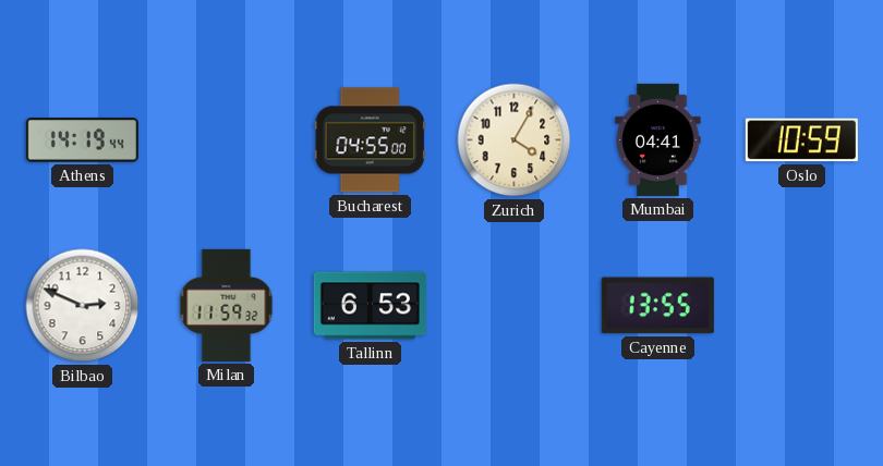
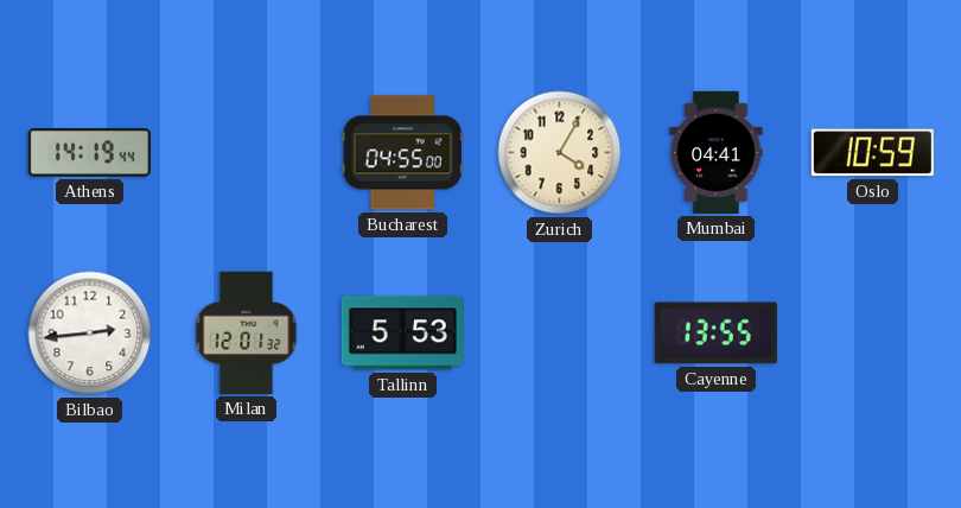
Bilbao: 2:49 -> 2:44 (90, 334)
Milan: 11:59 -> 12:01 (247, 332)
Tallinn: 6:53 -> 5:53 (402, 334)
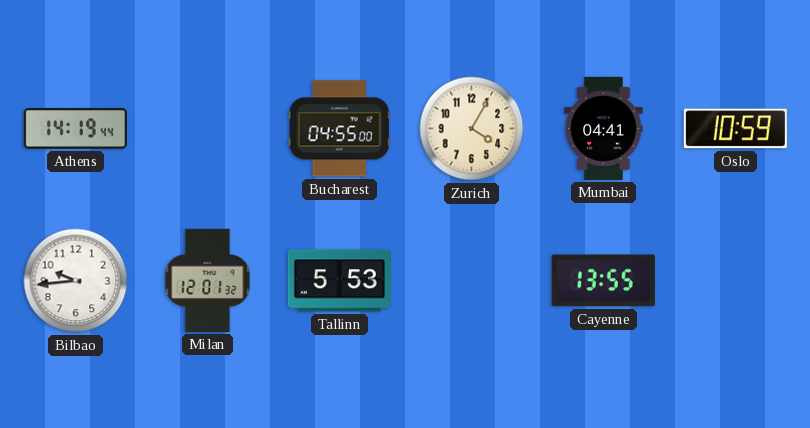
Bilbao: 2:44 -> 9:44 (76, 281)
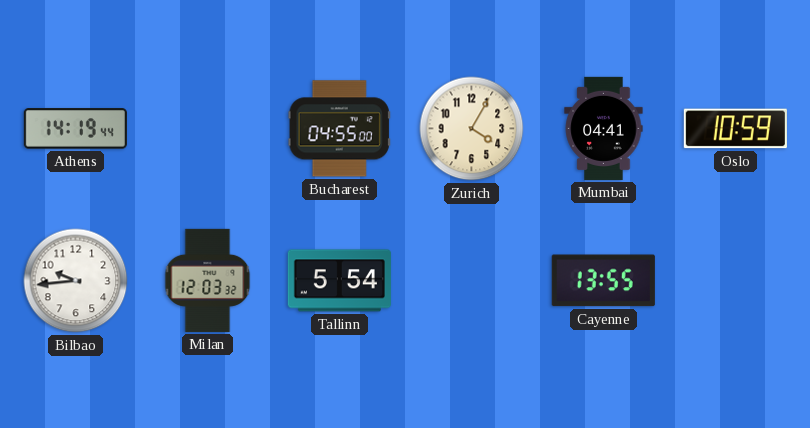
Milan: 12:01 -> 12:03 (208, 280)
Tallinn: 5:53 -> 5:54 (339, 281)
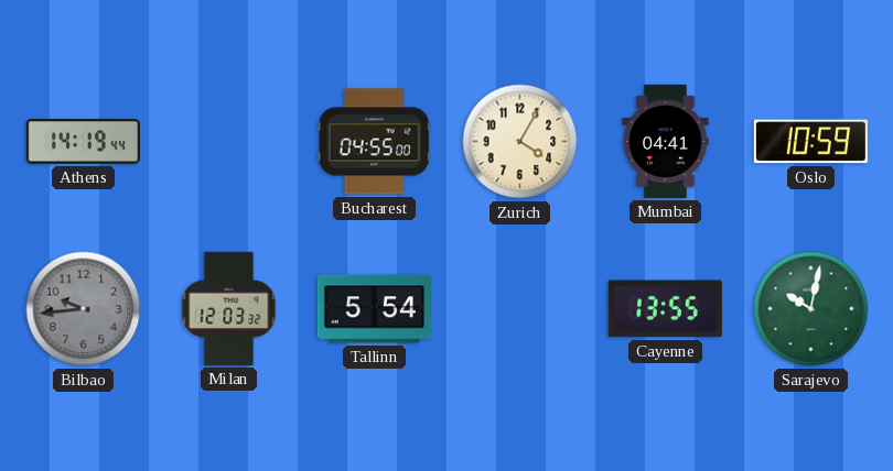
Bilbao dial: white -> grey (84, 309)
Sarajevo: none -> 10:02 (811, 309)
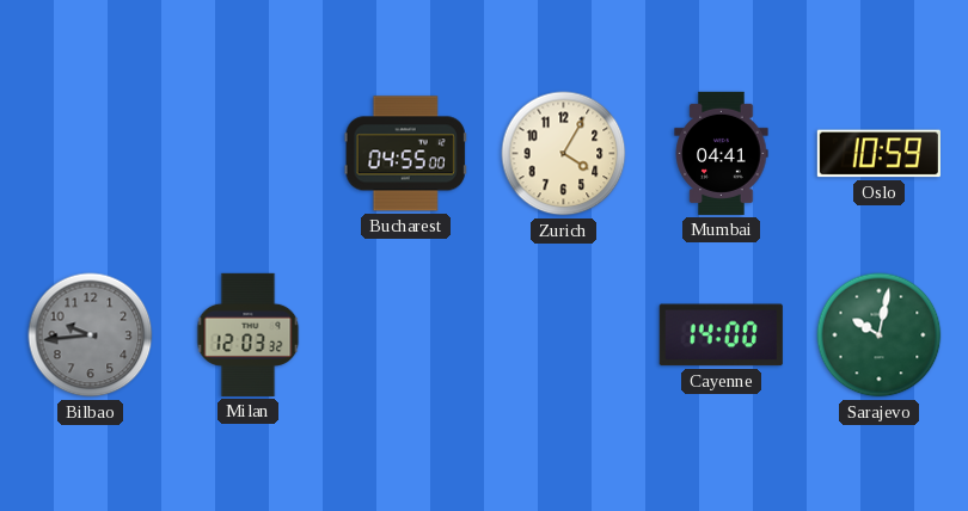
Athens: 14:19 -> none (83, 142)
Tallinn: 5:54 -> none (374, 309)
Cayenne: 13:55 -> 14:00 (721, 335)
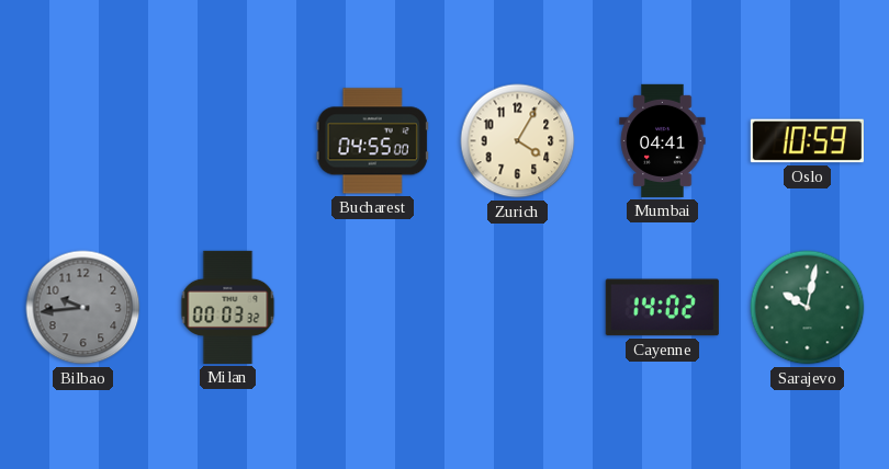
Milan: 12:03 -> 00:03 (228, 307)
Cayenne: 14:00 -> 14:02 (662, 308)
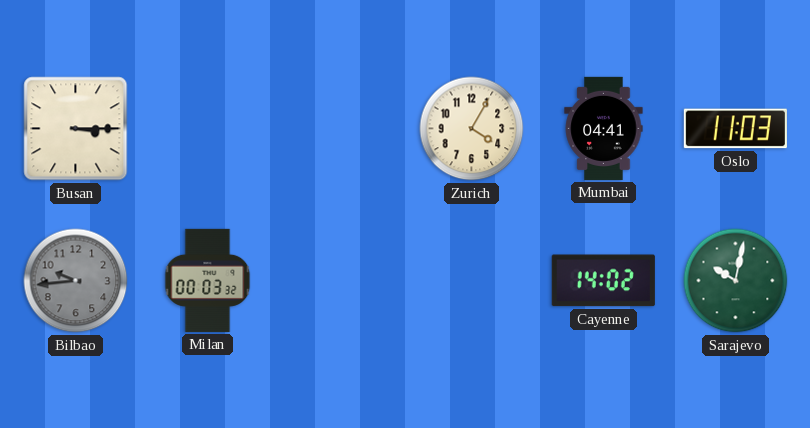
Busan: none -> 3:15 (76, 129)
Bucharest: 04:55 -> none (372, 141)
Oslo: 10:59 -> 11:03 (735, 129)
